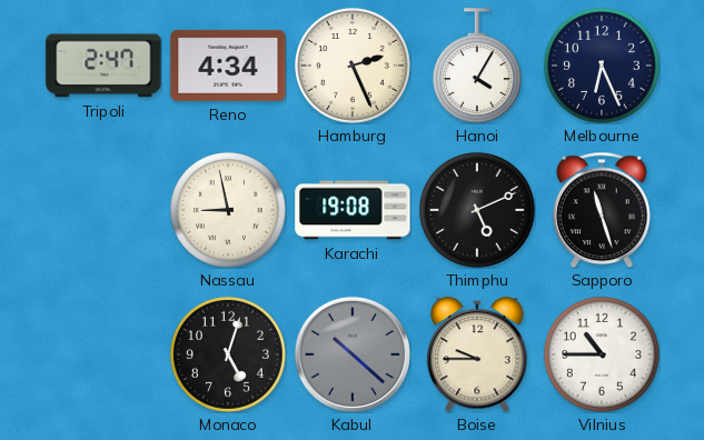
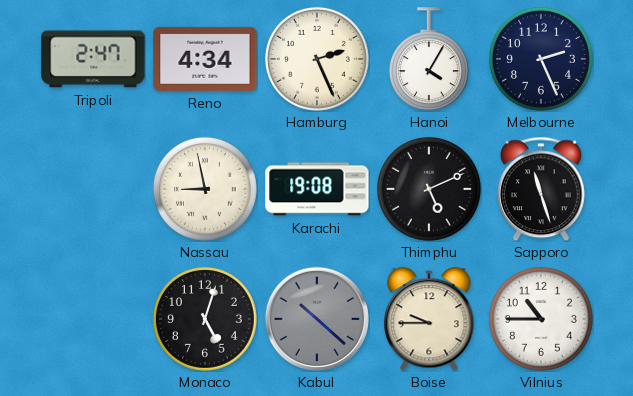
Melbourne: 6:26 -> 2:26 (541, 59)
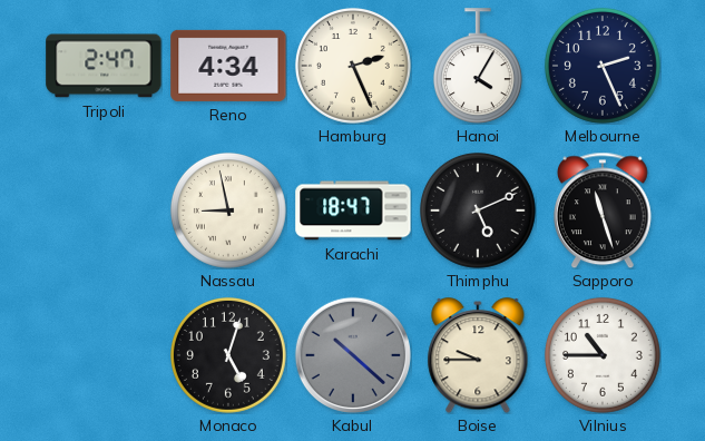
Karachi: 19:08 -> 18:47 (353, 210)
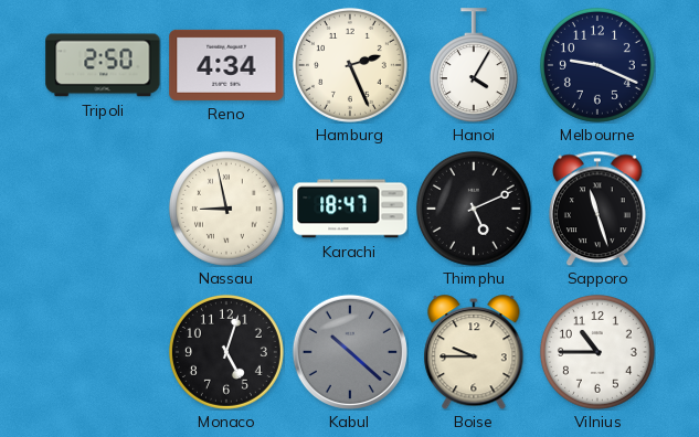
Tripoli: 2:47 -> 2:50 (103, 65)
Melbourne: 2:26 -> 9:19 (597, 65)
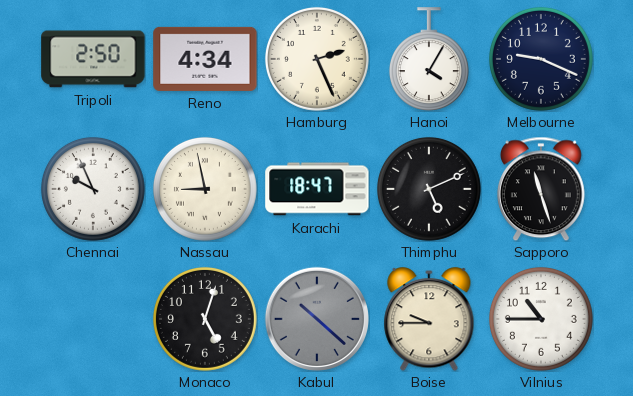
Chennai: none -> 9:56 (93, 189)
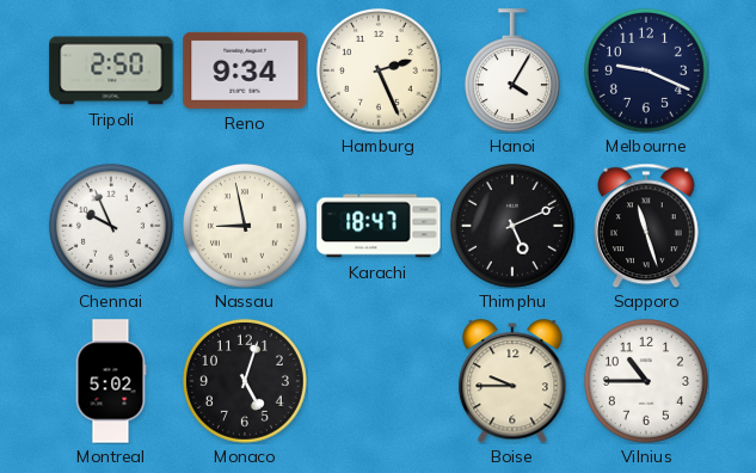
Reno: 4:34 -> 9:34 (245, 70)
Montreal: none -> 5:02 (111, 381)
Kabul: 10:22 -> none (317, 319)
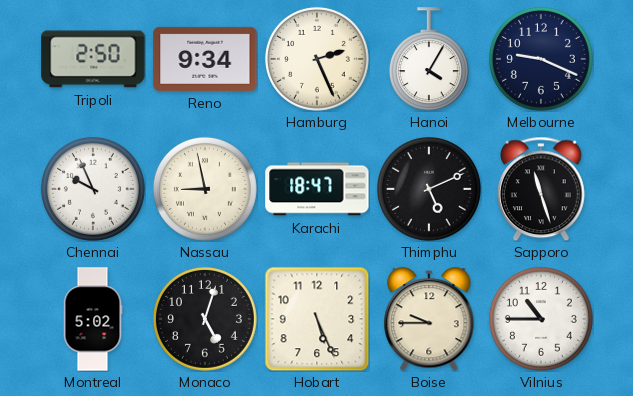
Hobart: none -> 5:26 (317, 319)
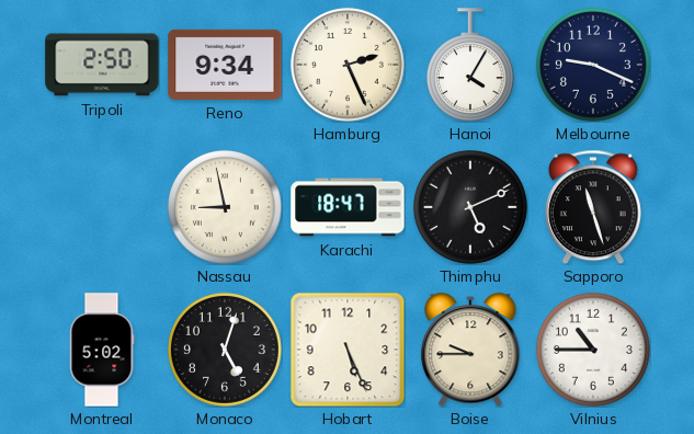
Chennai: 9:56 -> none (93, 189)
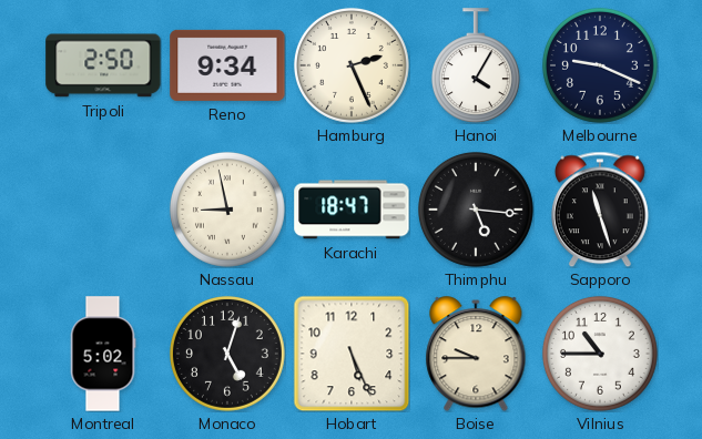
Thimphu: 5:11 -> 5:16 (476, 210)
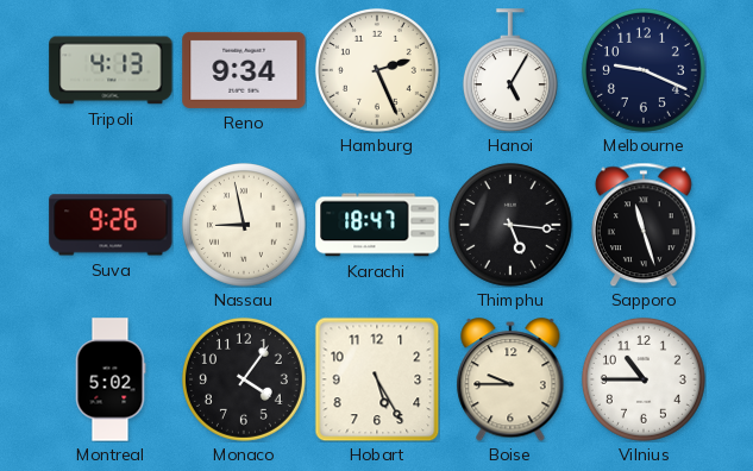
Tripoli: 2:50 -> 4:13 (111, 70)
Hanoi: 4:05 -> 5:05 (510, 70)
Suva: none -> 9:26 (111, 225)
Monaco: 5:03 -> 4:06 (244, 379)
Hobart: 5:26 -> 5:25 (377, 379)
